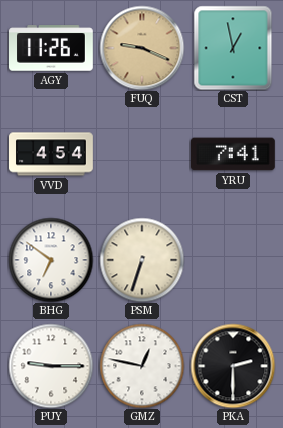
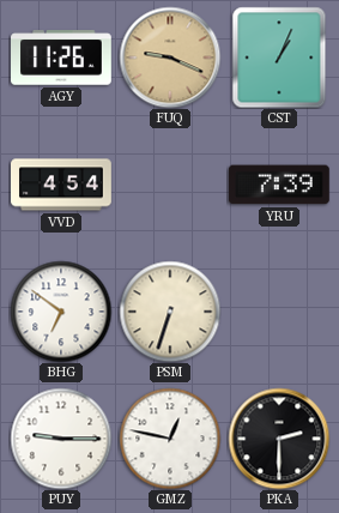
CST: 12:58 -> 1:04 (279, 58)
YRU: 7:41 -> 7:39 (279, 185)
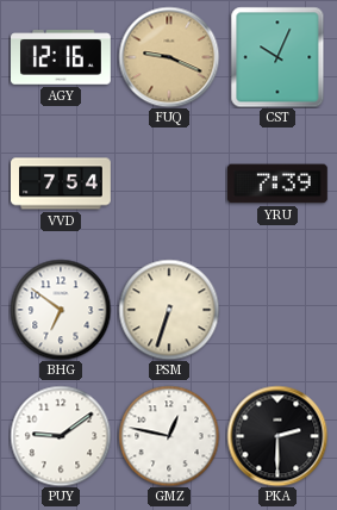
AGY: 11:26 -> 12:16 (62, 57)
CST: 1:04 -> 10:04 (277, 57)
VVD: 4:54 -> 7:54 (62, 184)
PUY: 9:15 -> 9:09 (61, 436)
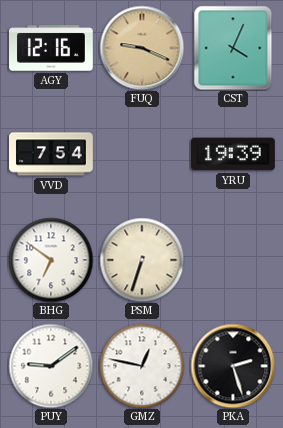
CST: 10:04 -> 4:04 (233, 48)
YRU: 7:39 -> 19:39 (233, 154)
PKA: 2:30 -> 2:27 (233, 366)
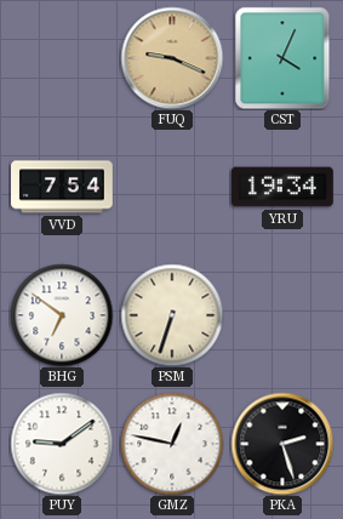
AGY: 12:16 -> none (52, 48)
YRU: 19:39 -> 19:34 (282, 187)
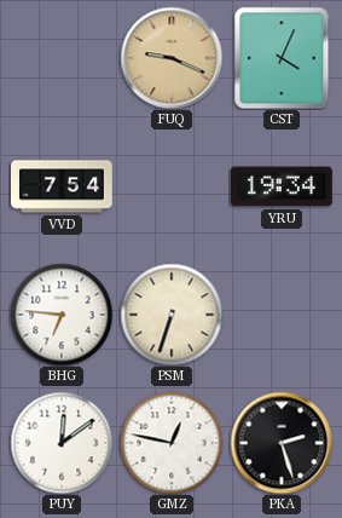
BHG: 6:51 -> 6:46 (62, 315)
PUY: 9:09 -> 12:09 (62, 443)
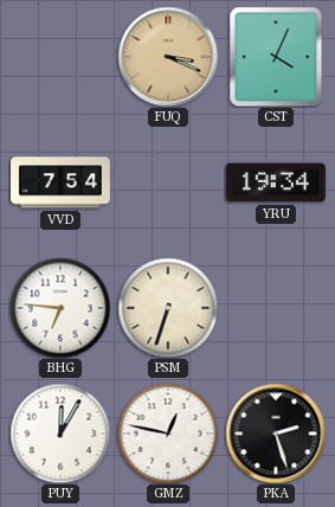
FUQ: 9:19 -> 3:19 (168, 57)
PUY: 12:09 -> 12:05 (60, 434)
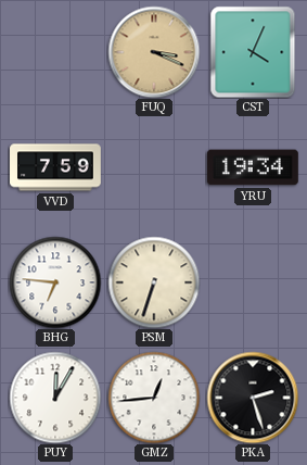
VVD: 7:54 -> 7:59 (56, 167)
GMZ: 12:47 -> 12:44 (154, 398)
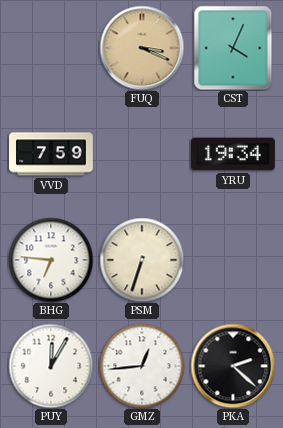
PKA: 2:27 -> 2:22 (233, 366)
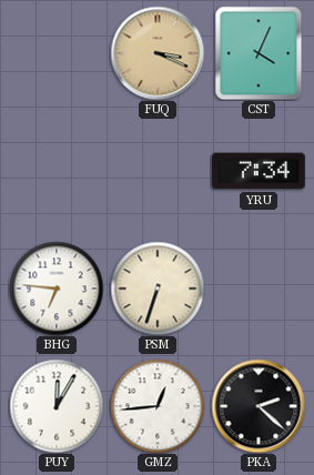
VVD: 7:59 -> none (52, 154)
YRU: 19:34 -> 7:34 (259, 171)
